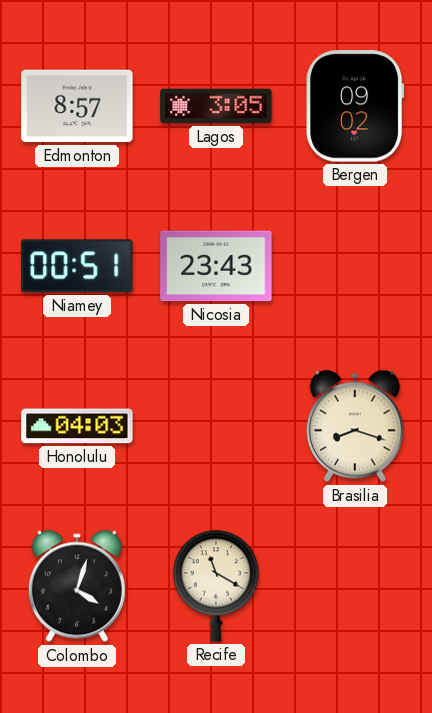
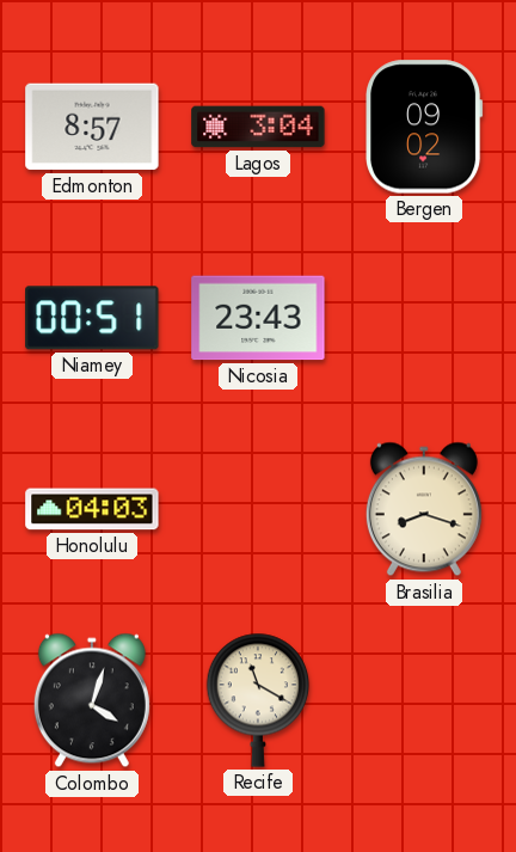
Lagos: 3:05 -> 3:04 (258, 127)
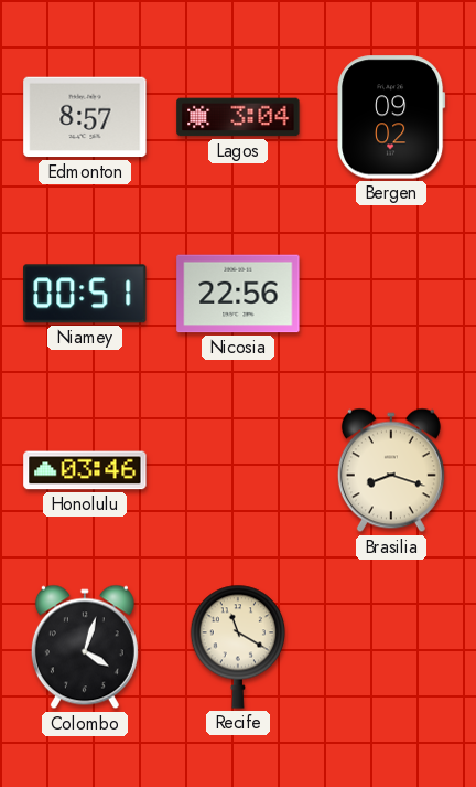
Nicosia: 23:43 -> 22:56 (238, 294)
Honolulu: 04:03 -> 03:46 (85, 470)
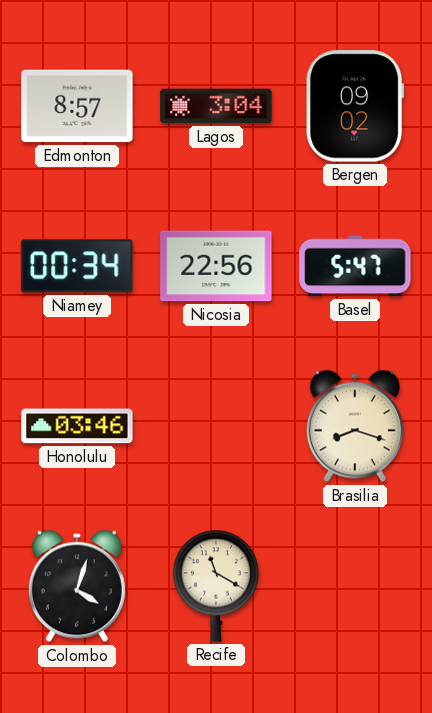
Niamey: 00:51 -> 00:34 (77, 266)
Basel: none -> 5:47 (355, 266)
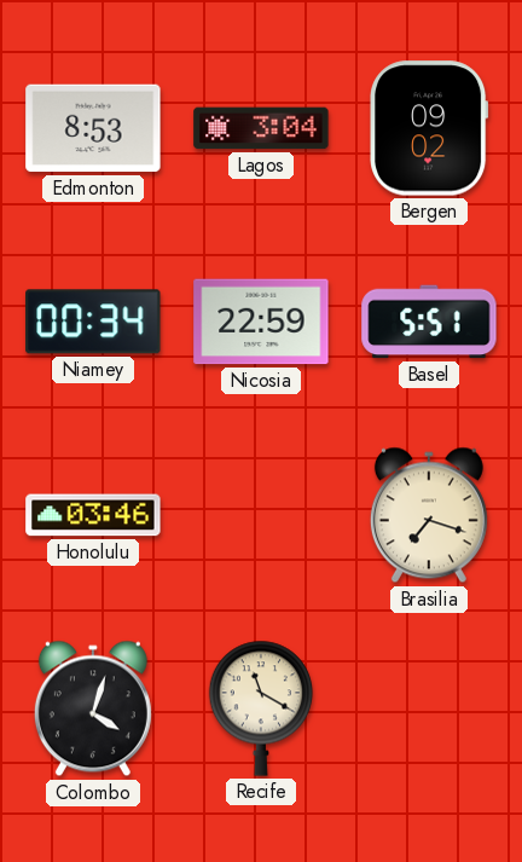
Edmonton: 8:57 -> 8:53 (93, 128)
Nicosia: 22:56 -> 22:59 (261, 322)
Basel: 5:47 -> 5:51 (429, 322)
Brasilia: 8:18 -> 7:18 (429, 515)
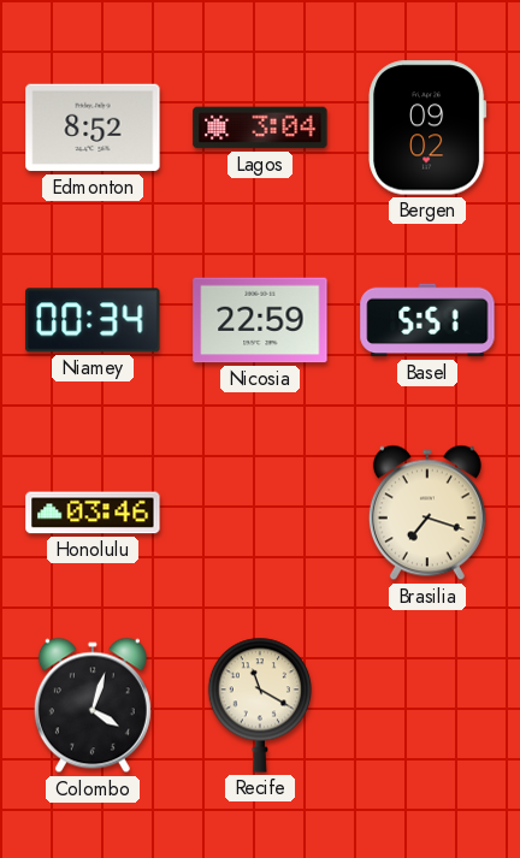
Edmonton: 8:53 -> 8:52 (93, 128)
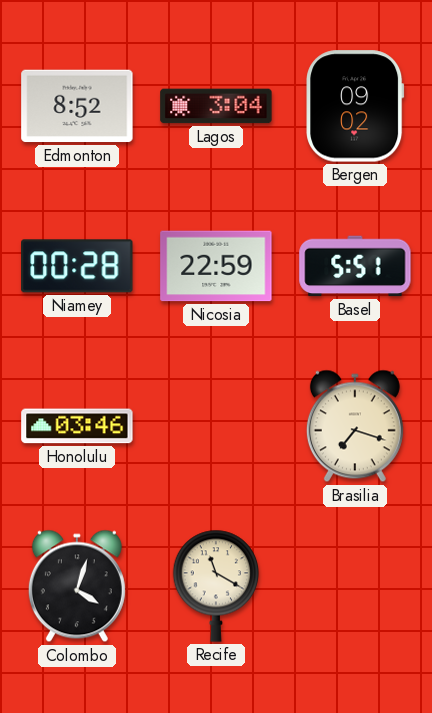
Niamey: 00:34 -> 00:28 (77, 266)
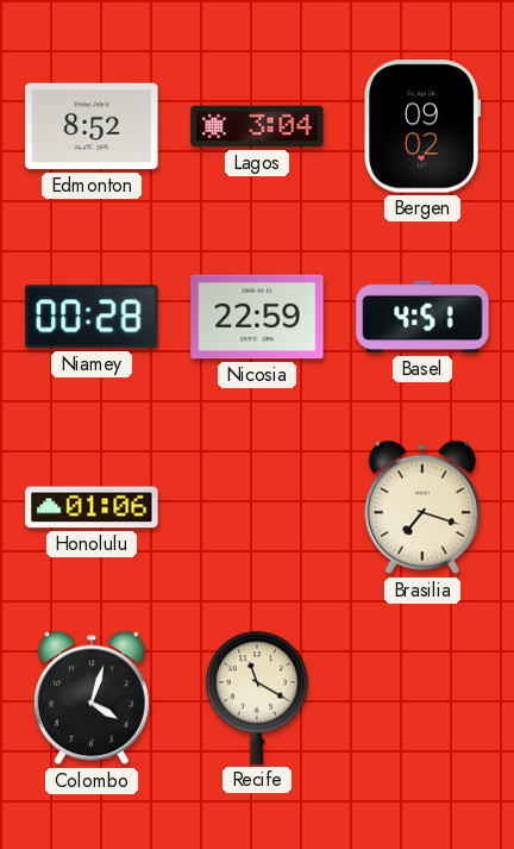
Basel: 5:51 -> 4:51 (422, 317)
Honolulu: 03:46 -> 01:06 (92, 507)
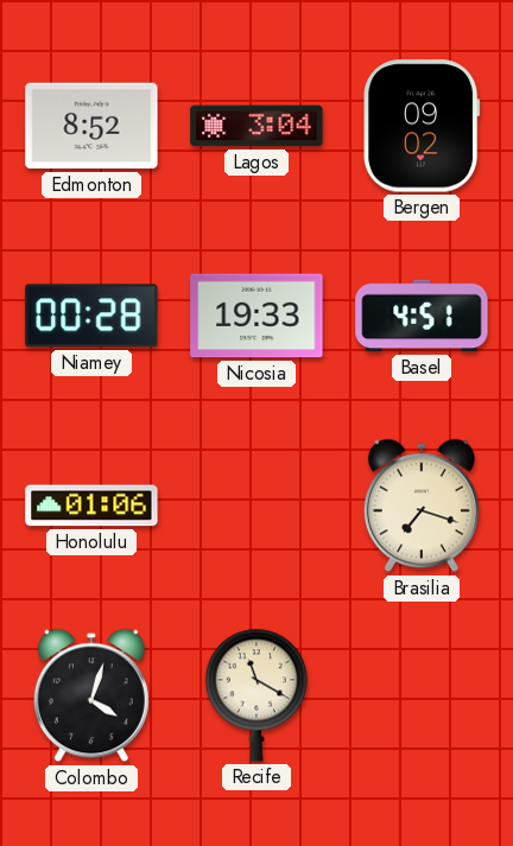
Nicosia: 22:59 -> 19:33 (256, 316)
